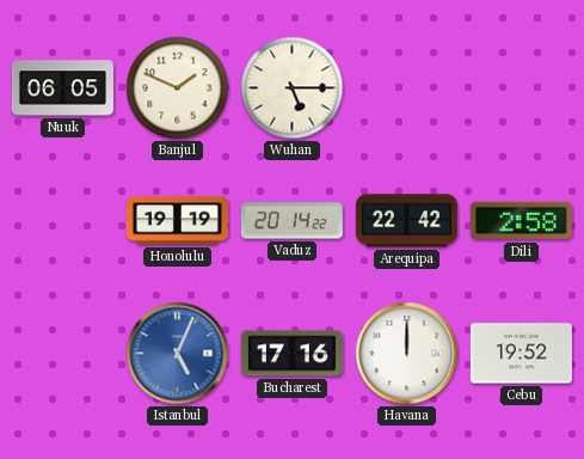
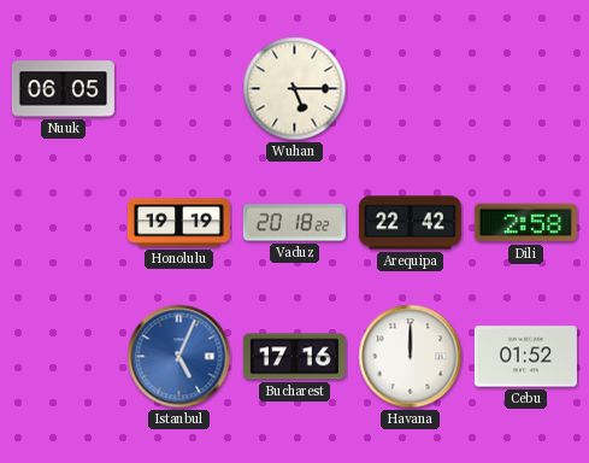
Banjul: 1:49 -> none (178, 88)
Vaduz: 20:14 -> 20:18 (294, 223)
Cebu: 19:52 -> 01:52 (525, 357)
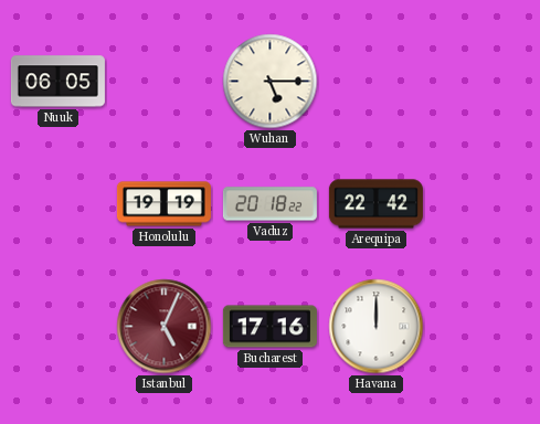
Dili: 2:58 -> none (525, 223)
Istanbul dial: blue -> burgundy (165, 327)
Cebu: 01:52 -> none (525, 357)
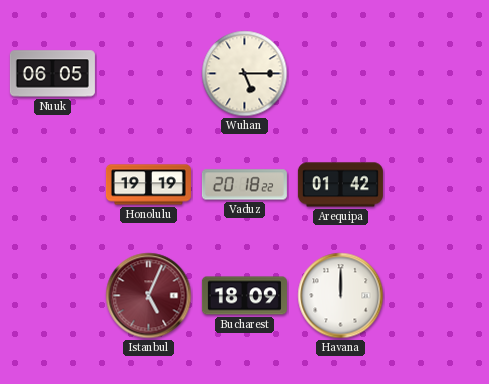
Arequipa: 22:42 -> 01:42 (340, 185)
Bucharest: 17:16 -> 18:09 (244, 296)
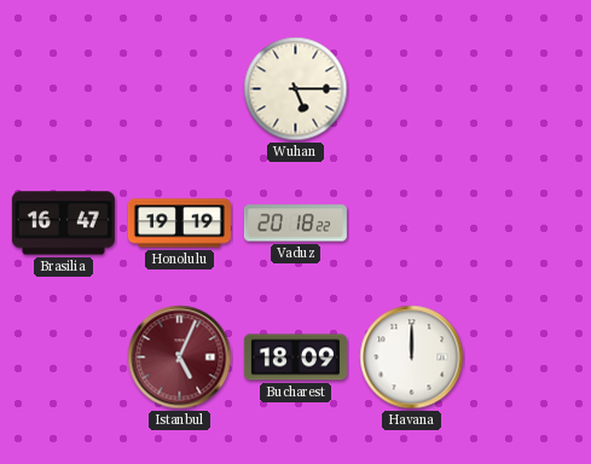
Nuuk: 06:05 -> none (52, 74)
Brasilia: none -> 16:47 (63, 224)
Arequipa: 01:42 -> none (340, 185)
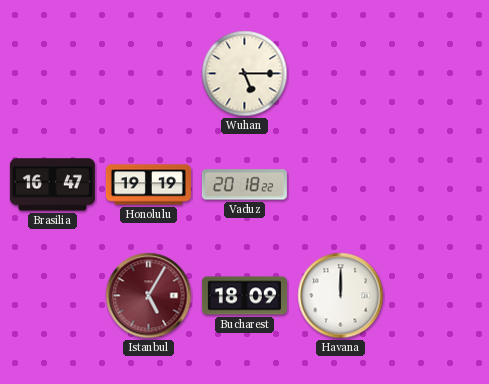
Istanbul: 5:04 -> 5:05 (149, 296)
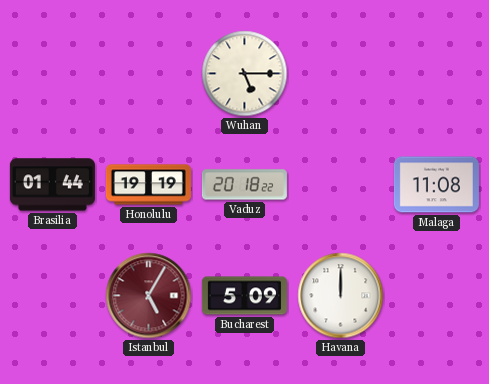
Brasilia: 16:47 -> 01:44 (52, 185)
Malaga: none -> 11:08 (436, 185)
Bucharest: 18:09 -> 5:09 (244, 296)
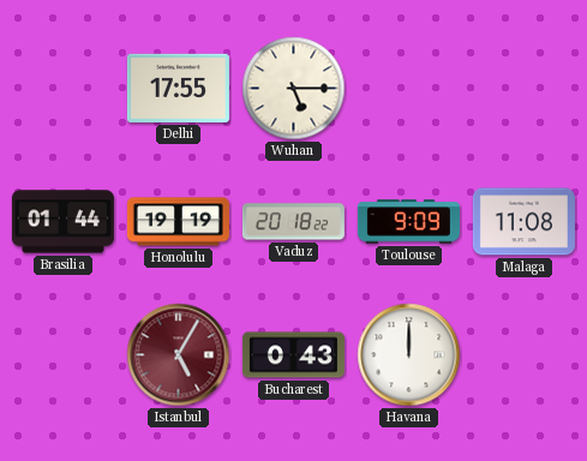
Delhi: none -> 17:55 (178, 88)
Toulouse: none -> 9:09 (408, 222)
Bucharest: 5:09 -> 0:43 (293, 355)
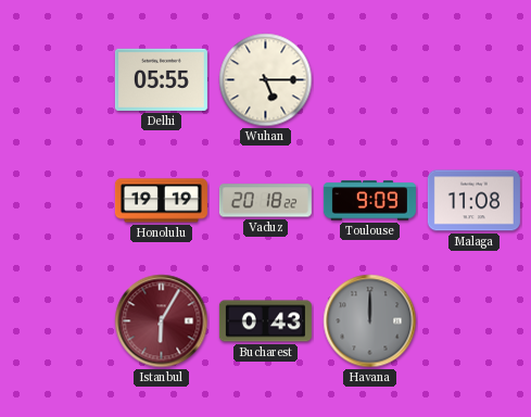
Delhi: 17:55 -> 05:55 (161, 79)
Brasilia: 01:44 -> none (62, 222)
Istanbul: 5:05 -> 6:05 (162, 321)
Havana dial: white -> grey (370, 321)
